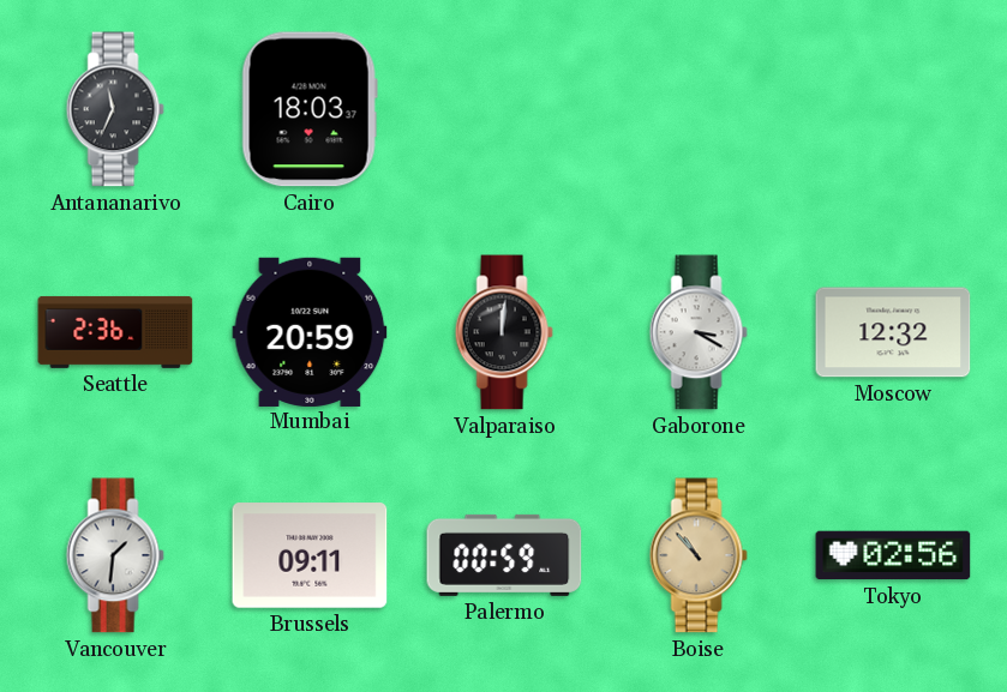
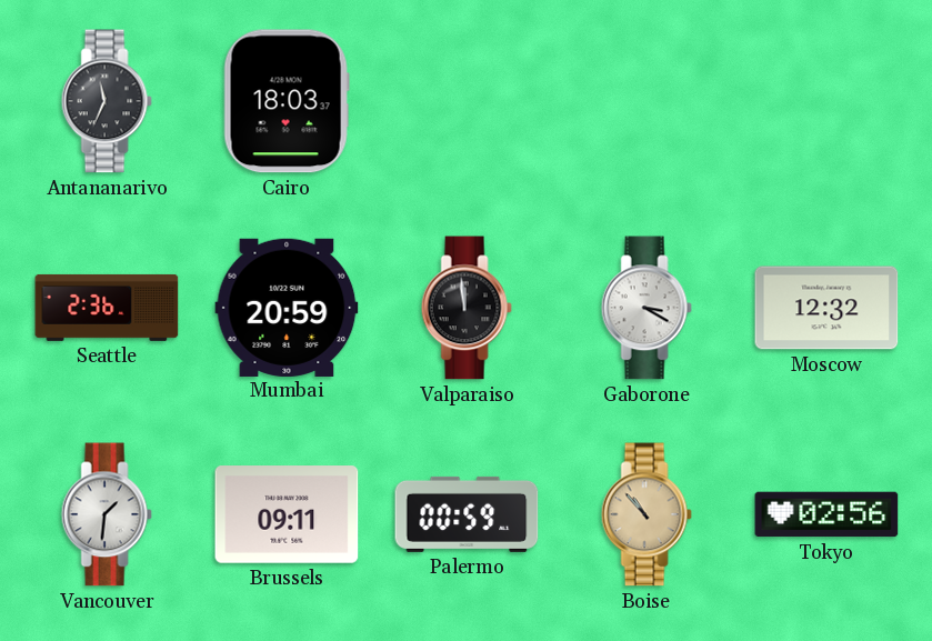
Valparaiso: 12:01 -> 11:59 (467, 308)
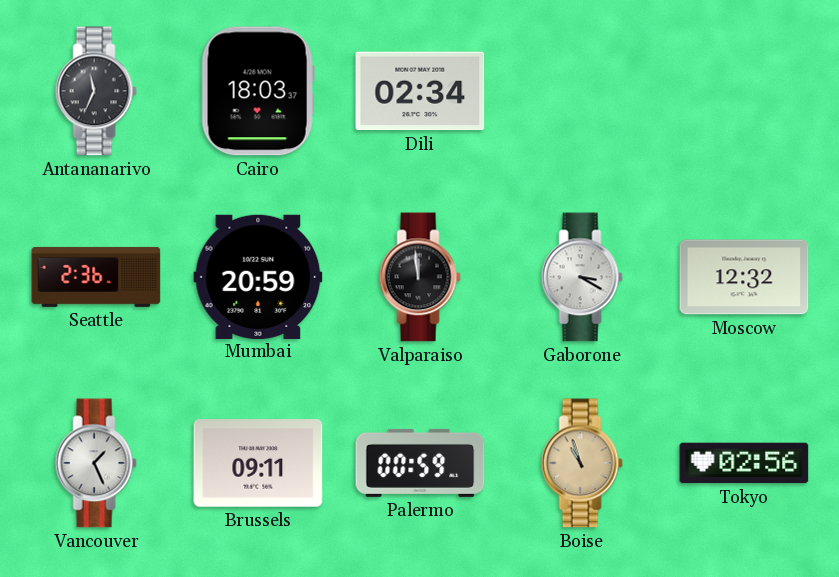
Dili: none -> 02:34 (420, 91)
Vancouver: 1:31 -> 1:26 (96, 463)
Boise: 10:53 -> 10:57 (582, 463)
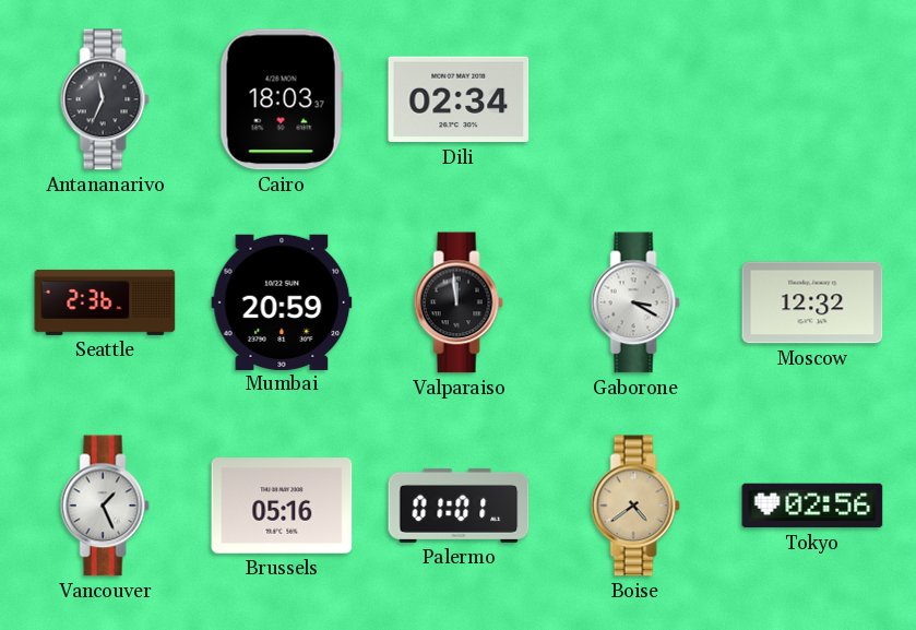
Brussels: 09:11 -> 05:16 (282, 506)
Palermo: 00:59 -> 01:01 (459, 506)
Boise: 10:57 -> 4:39 (635, 506)
